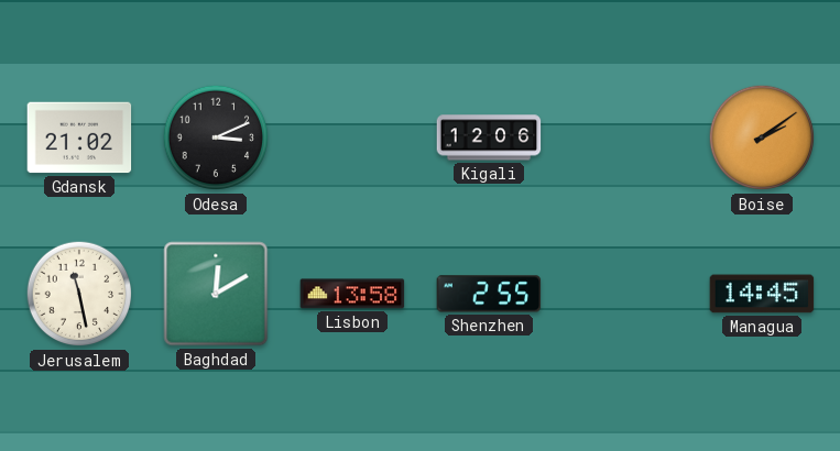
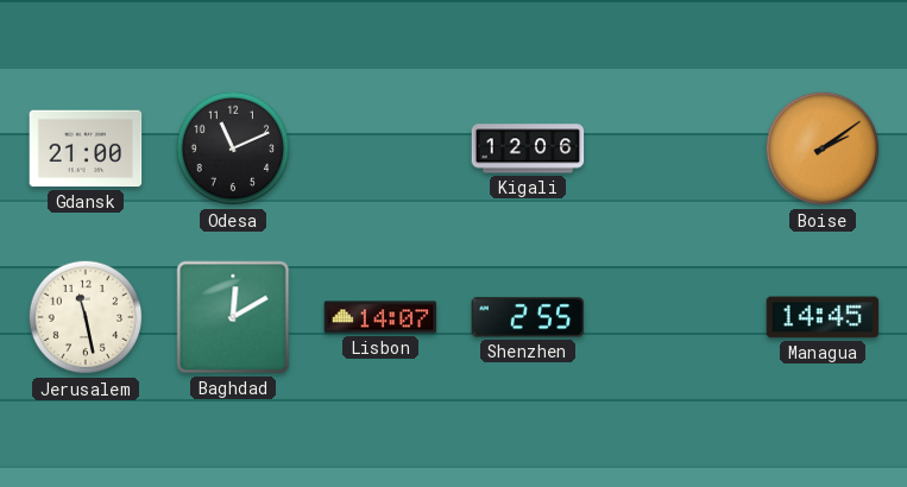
Gdansk: 21:02 -> 21:00 (86, 148)
Odesa: 3:11 -> 11:11 (233, 148)
Lisbon: 13:58 -> 14:07 (380, 317)
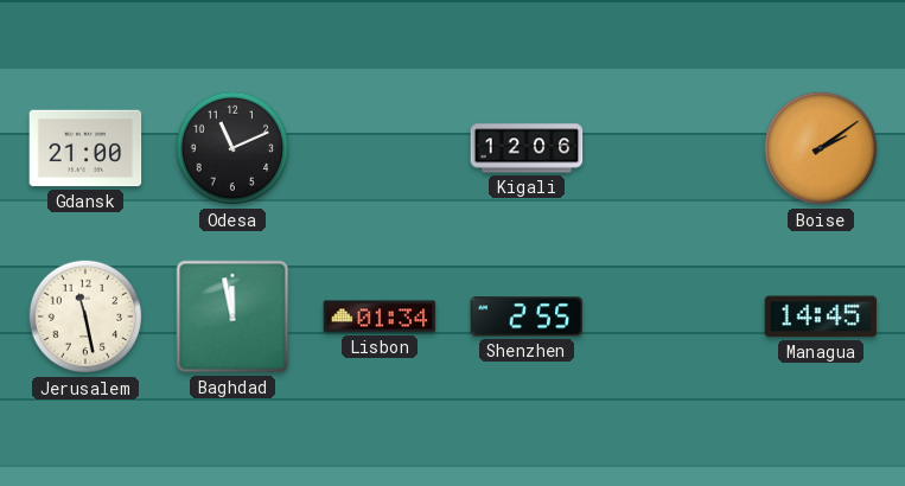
Baghdad: 12:10 -> 11:58 (232, 316)
Lisbon: 14:07 -> 01:34 (380, 316)
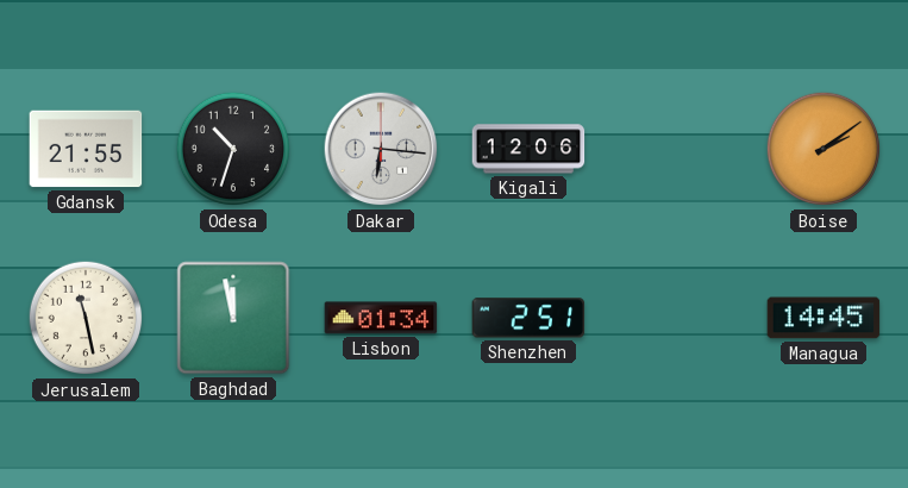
Gdansk: 21:00 -> 21:55 (86, 149)
Odesa: 11:11 -> 10:33 (233, 149)
Dakar: none -> 6:16 (381, 149)
Shenzhen: 2:55 -> 2:51 (528, 318)
